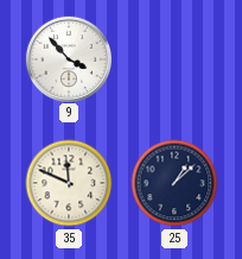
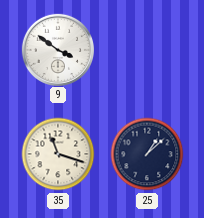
9: 3:53 -> 3:51 (57, 49)
35: 11:49 -> 11:18 (58, 154)
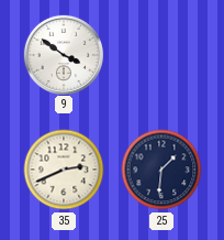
35: 11:18 -> 2:41 (64, 170)
25: 1:08 -> 1:31 (161, 170)
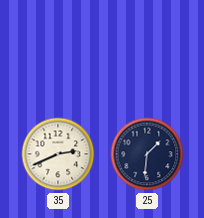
9: 3:51 -> none (63, 54)
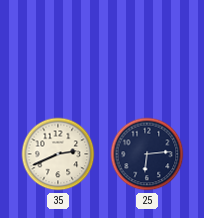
25: 1:31 -> 6:14 (147, 154)
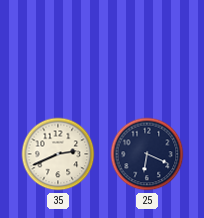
25: 6:14 -> 6:19 (147, 154)
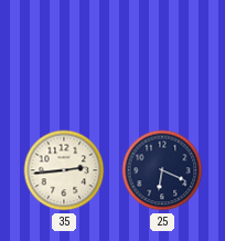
35: 2:41 -> 2:44 (64, 170)
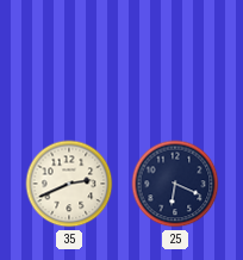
35: 2:44 -> 2:41 (69, 184)
